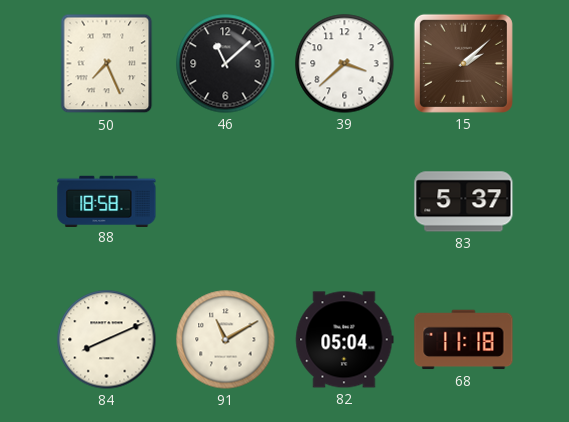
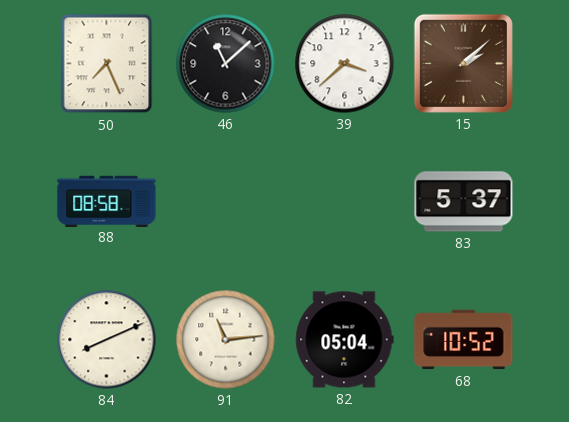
88: 18:58 -> 08:58 (107, 201)
91: 11:10 -> 11:14 (226, 340)
68: 11:18 -> 10:52 (464, 340)
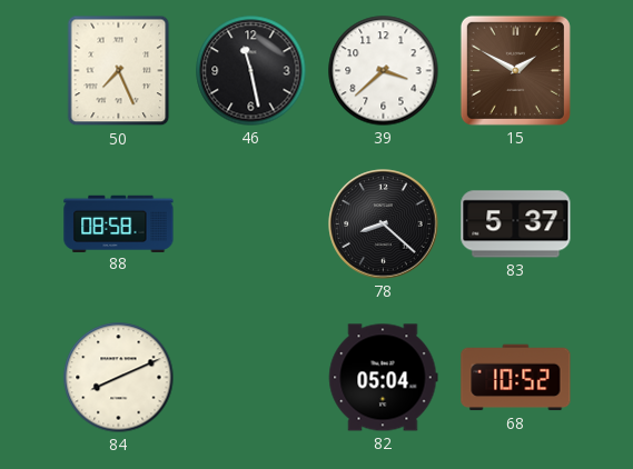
46: 11:08 -> 11:28 (251, 71)
15: 2:08 -> 1:50 (515, 70)
78: none -> 8:22 (384, 224)
91: 11:14 -> none (226, 340)
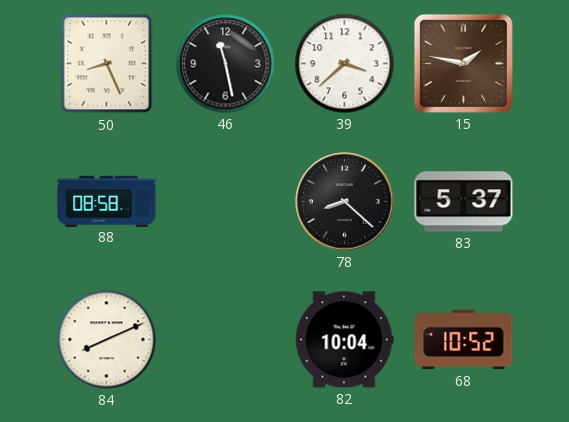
50: 7:26 -> 8:26 (107, 64)
15: 1:50 -> 1:47 (463, 63)
82: 05:04 -> 10:04 (344, 340)
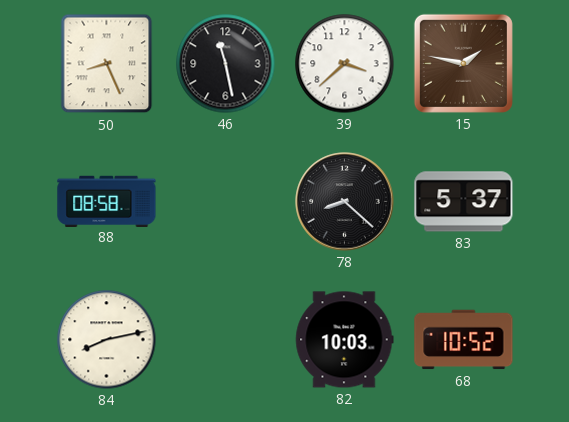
84: 8:11 -> 8:13 (107, 340)
82: 10:04 -> 10:03 (344, 340)
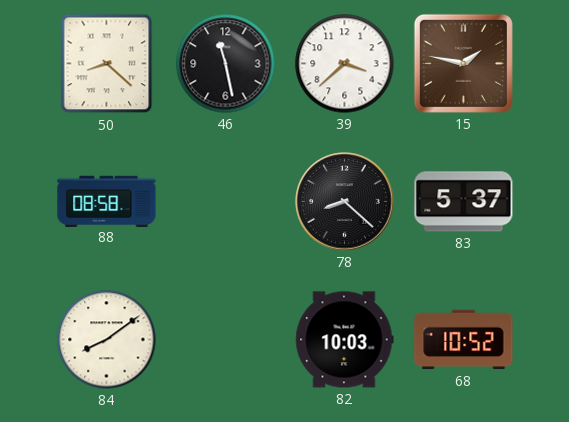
50: 8:26 -> 8:22 (107, 64)
84: 8:13 -> 8:09 (107, 340)
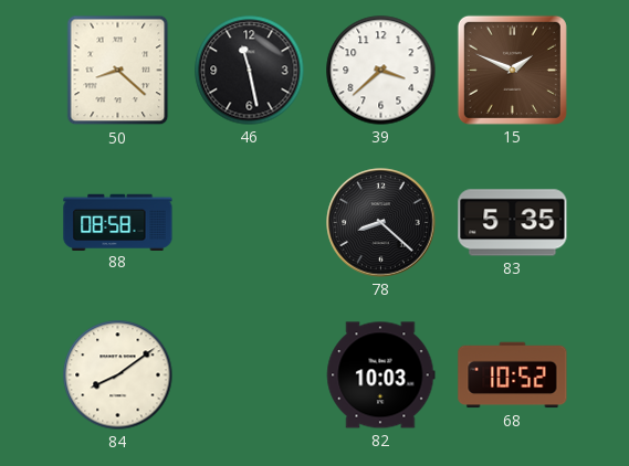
15: 1:47 -> 1:49 (512, 70)
83: 5:37 -> 5:35 (513, 223)
